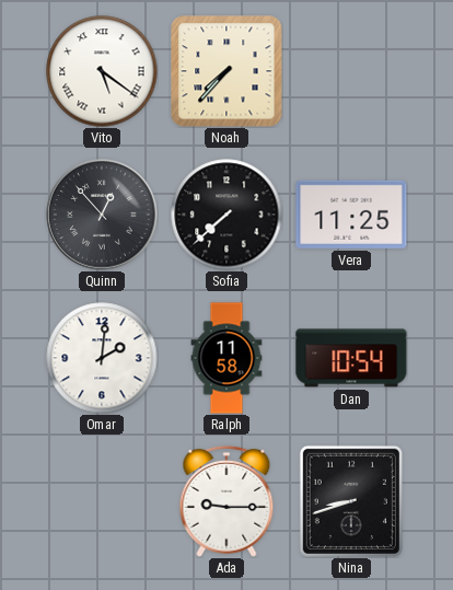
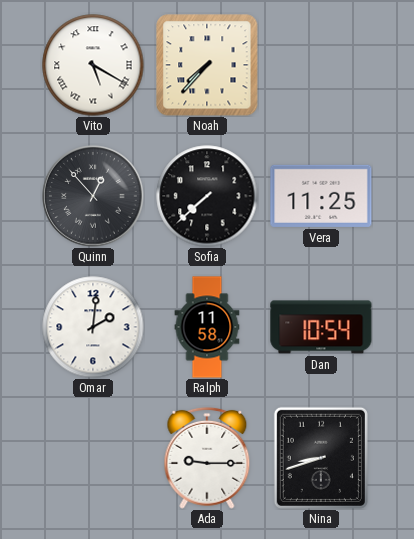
Vito: 5:21 -> 5:20 (93, 65)
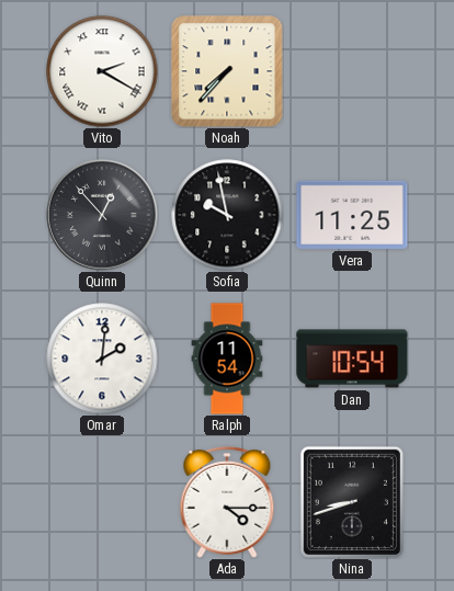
Vito: 5:20 -> 2:20 (102, 71)
Sofia: 7:38 -> 9:58 (227, 215)
Ralph: 11:58 -> 11:54 (227, 359)
Ada: 9:15 -> 4:15 (227, 502)
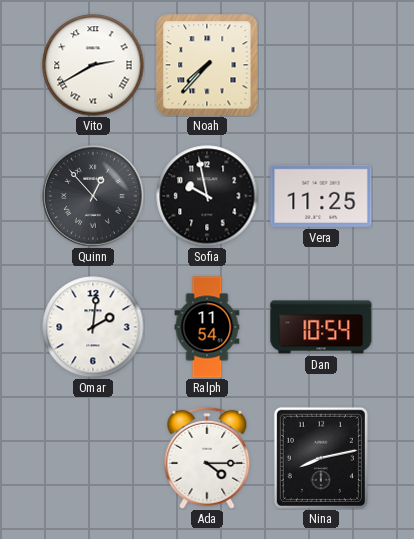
Vito: 2:20 -> 2:40 (93, 65)
Nina: 8:42 -> 8:13 (321, 458)
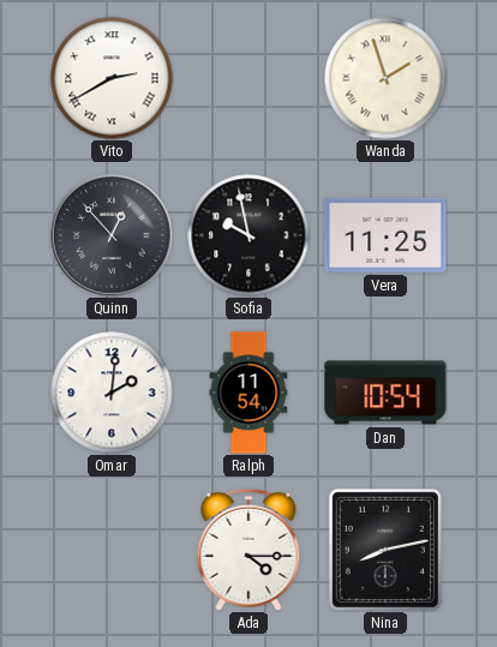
Noah: 7:37 -> none (207, 65)
Wanda: none -> 1:57 (385, 78)
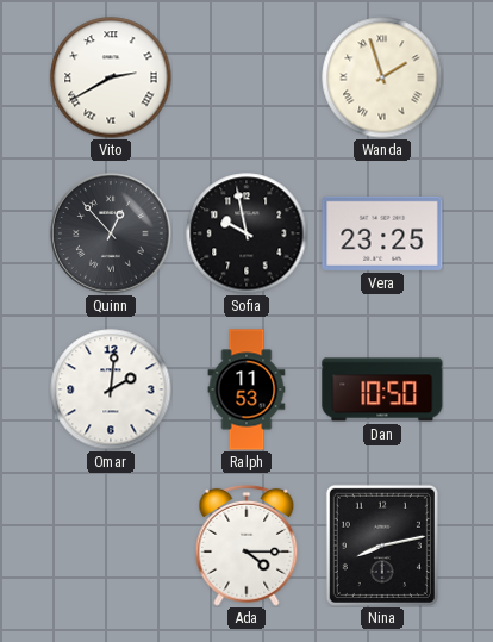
Vera: 11:25 -> 23:25 (382, 233)
Ralph: 11:54 -> 11:53 (246, 389)
Dan: 10:54 -> 10:50 (382, 389)
